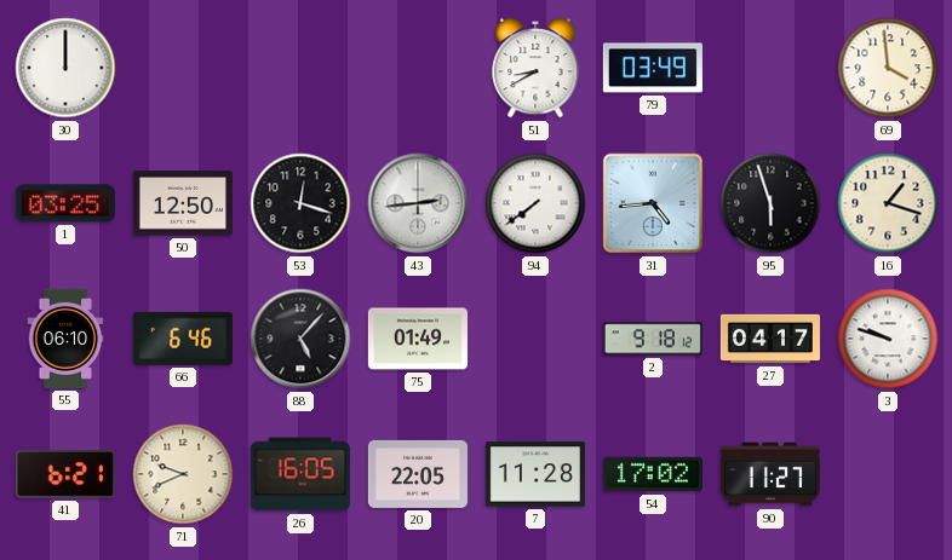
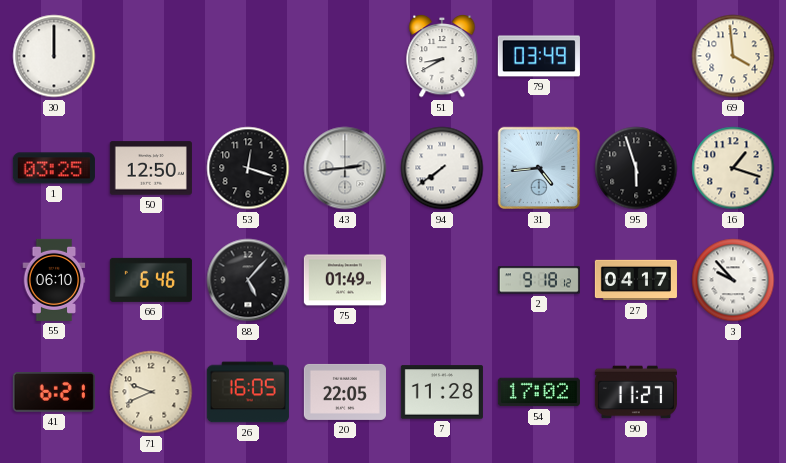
3: 9:48 -> 9:53 (733, 280)
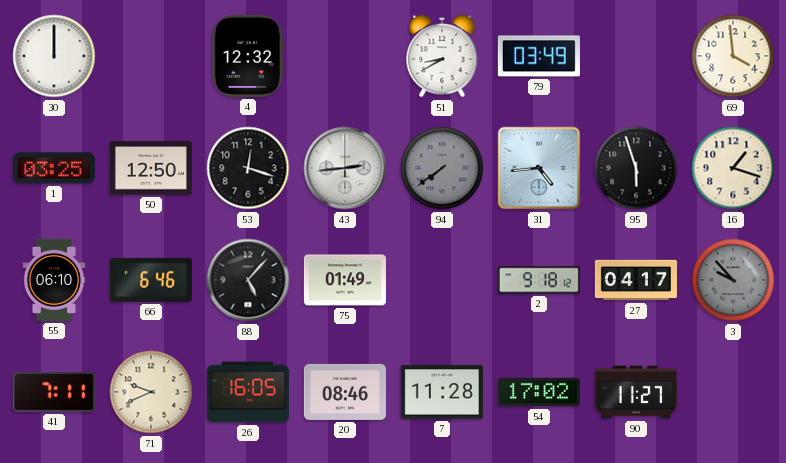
4: none -> 12:32 (247, 56)
94 dial: white -> grey (442, 168)
3 dial: white -> grey (733, 280)
41: 6:21 -> 7:11 (54, 393)
20: 22:05 -> 08:46 (345, 392)
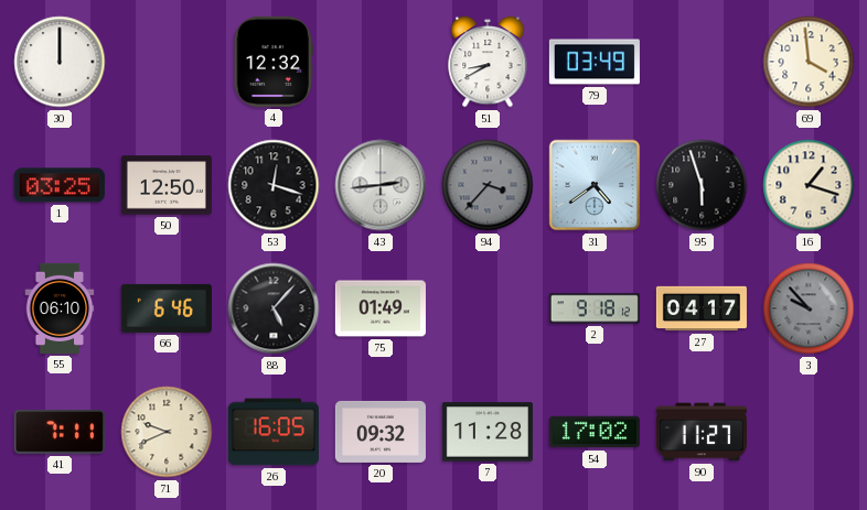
94: 7:39 -> 3:37 (488, 185)
31: 4:44 -> 4:39 (595, 185)
20: 08:46 -> 09:32 (381, 432)
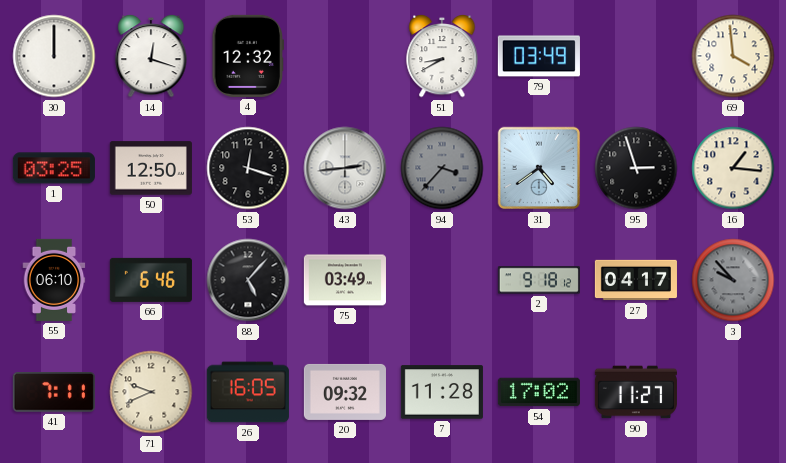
14: none -> 12:18 (151, 56)
95: 5:57 -> 2:57 (636, 168)
16: 1:18 -> 1:16 (733, 168)
75: 01:49 -> 03:49 (345, 280)
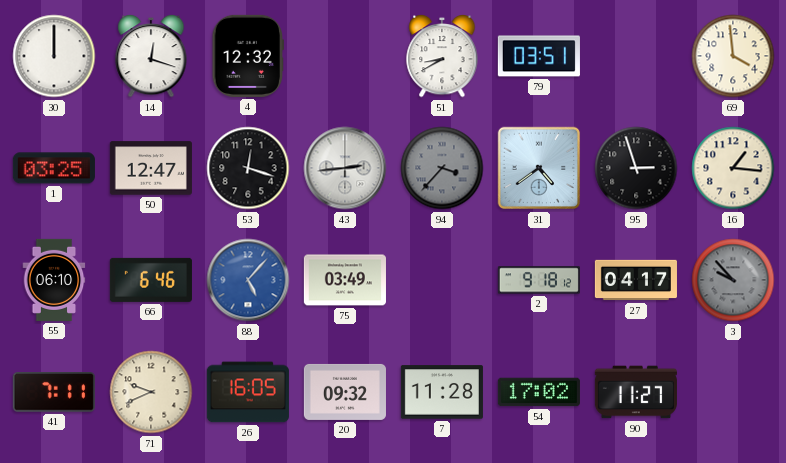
79: 03:49 -> 03:51 (539, 56)
50: 12:50 -> 12:47 (151, 168)
88 dial: black -> blue (248, 280)
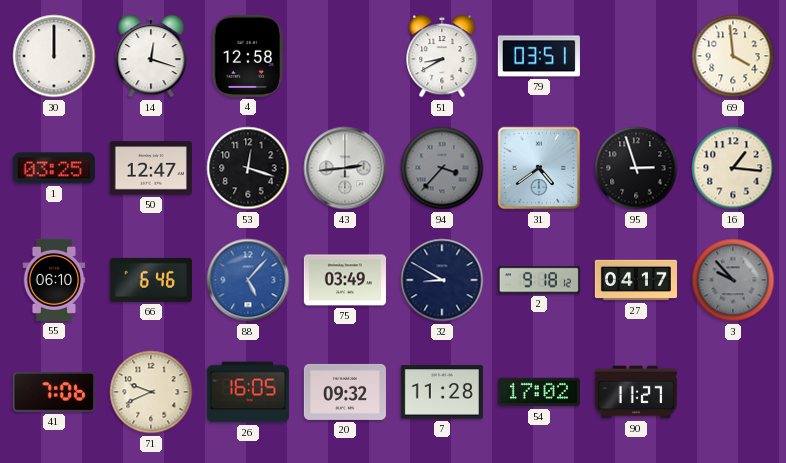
4: 12:32 -> 12:58 (247, 56)
32: none -> 8:50 (442, 280)
41: 7:11 -> 7:06 (54, 393)
